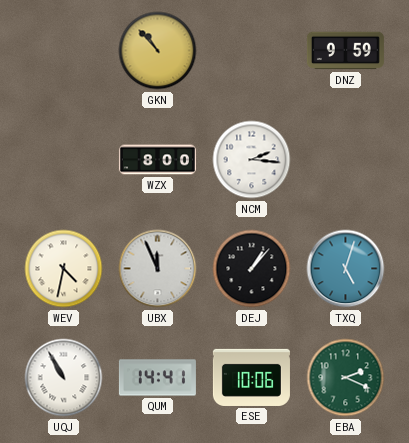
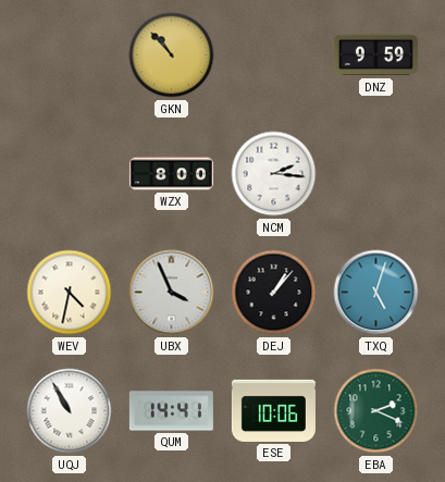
UBX: 11:56 -> 3:56 (172, 293)
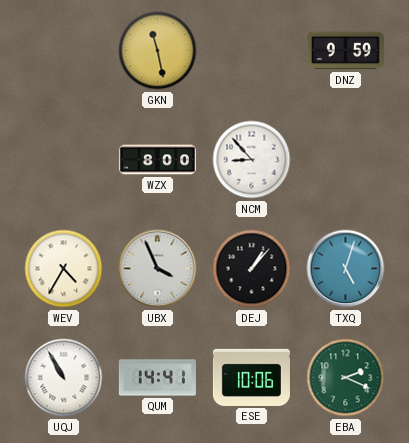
GKN: 10:53 -> 11:28 (158, 51)
NCM: 2:16 -> 8:53 (252, 160)
WEV: 4:32 -> 4:35 (64, 269)
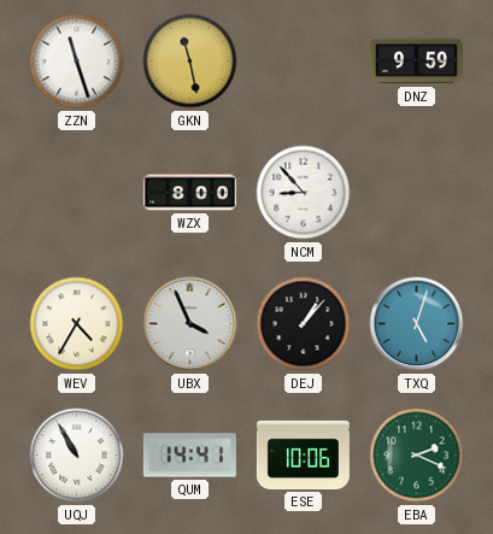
ZZN: none -> 11:27 (77, 61)
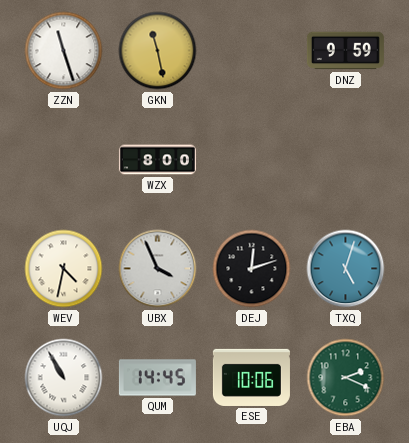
NCM: 8:53 -> none (304, 193)
WEV: 4:35 -> 4:32 (64, 269)
DEJ: 1:07 -> 12:12 (252, 269)
QUM: 14:41 -> 14:45 (157, 378)
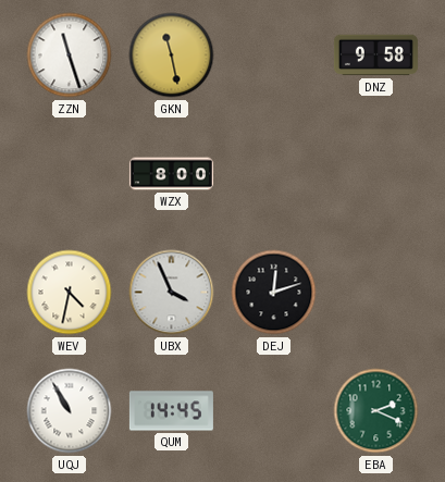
DNZ: 9:59 -> 9:58 (375, 55)
TXQ: 5:03 -> none (346, 269)
ESE: 10:06 -> none (251, 377)
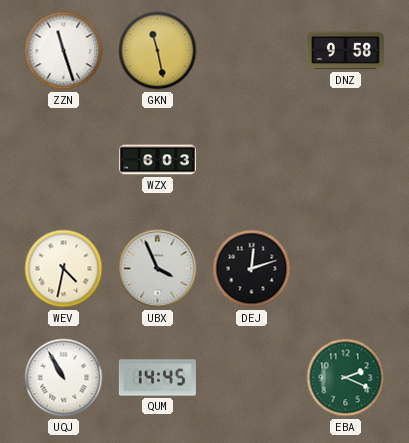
WZX: 8:00 -> 6:03 (157, 160)
